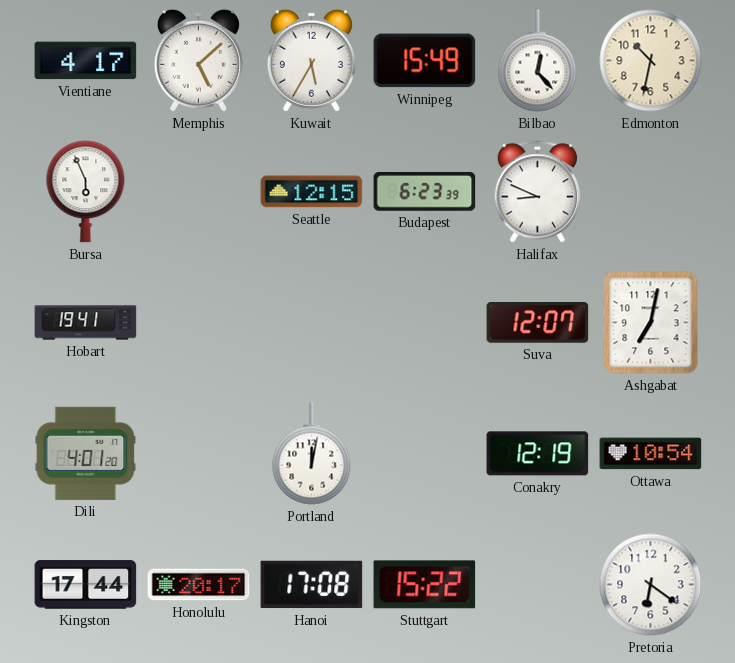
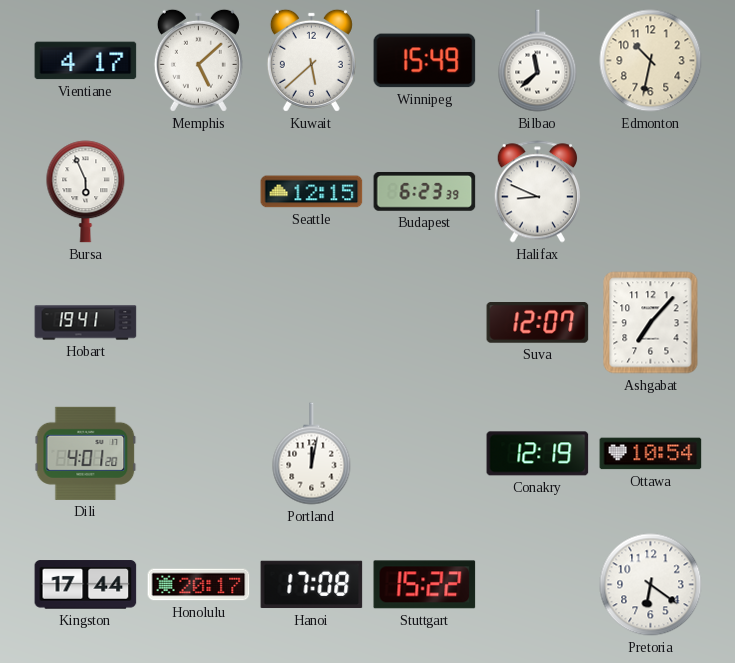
Kuwait: 5:35 -> 5:38 (311, 60)
Bilbao: 12:23 -> 11:38 (538, 61)
Ashgabat: 7:02 -> 7:07 (651, 323)
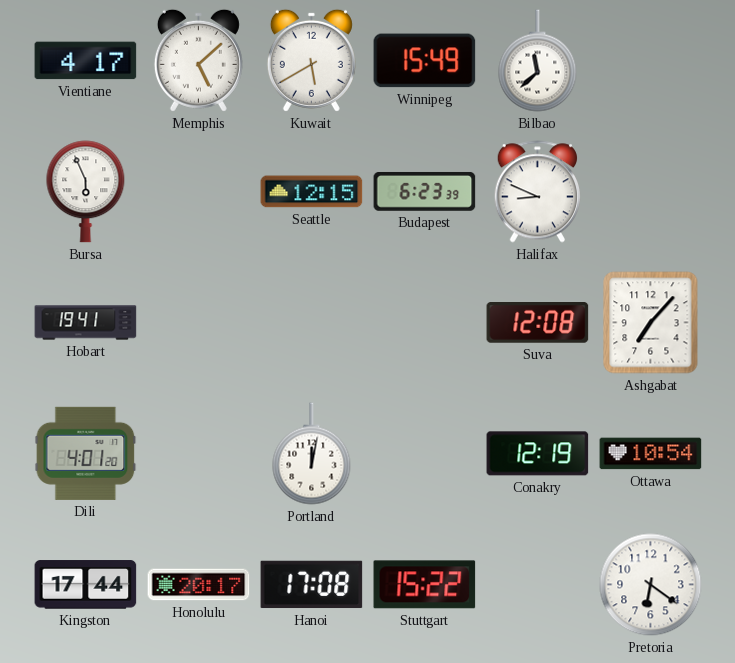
Kuwait: 5:38 -> 5:40 (311, 60)
Edmonton: 10:32 -> none (651, 61)
Suva: 12:07 -> 12:08 (538, 323)
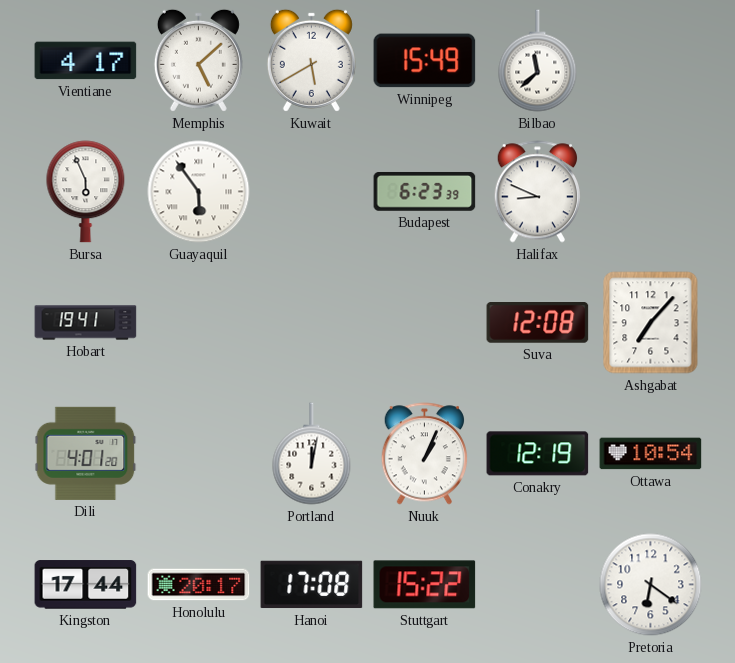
Guayaquil: none -> 5:54 (199, 192)
Seattle: 12:15 -> none (312, 192)
Nuuk: none -> 1:04 (424, 454)
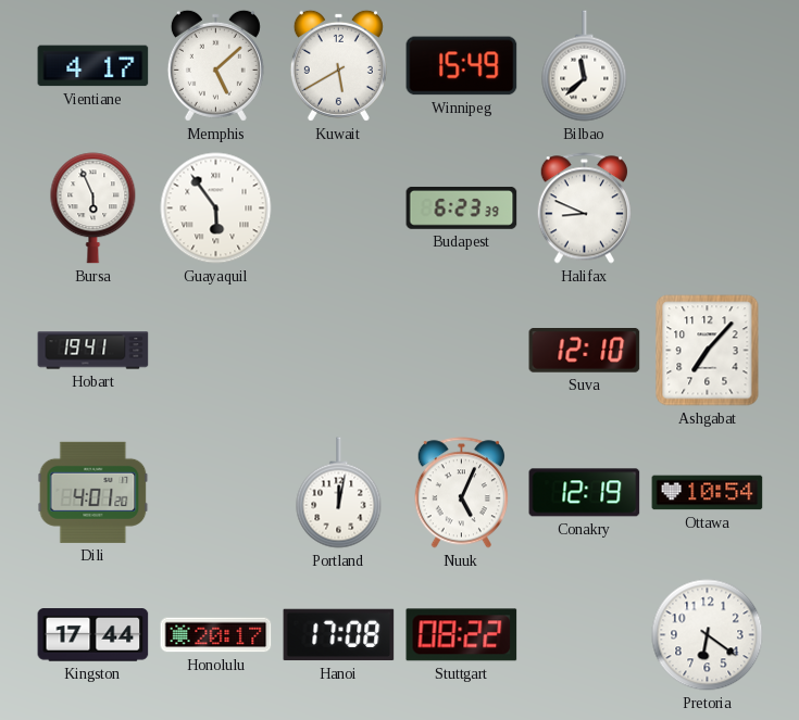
Suva: 12:08 -> 12:10 (585, 351)
Nuuk: 1:04 -> 5:04 (461, 493)
Stuttgart: 15:22 -> 08:22 (462, 635)
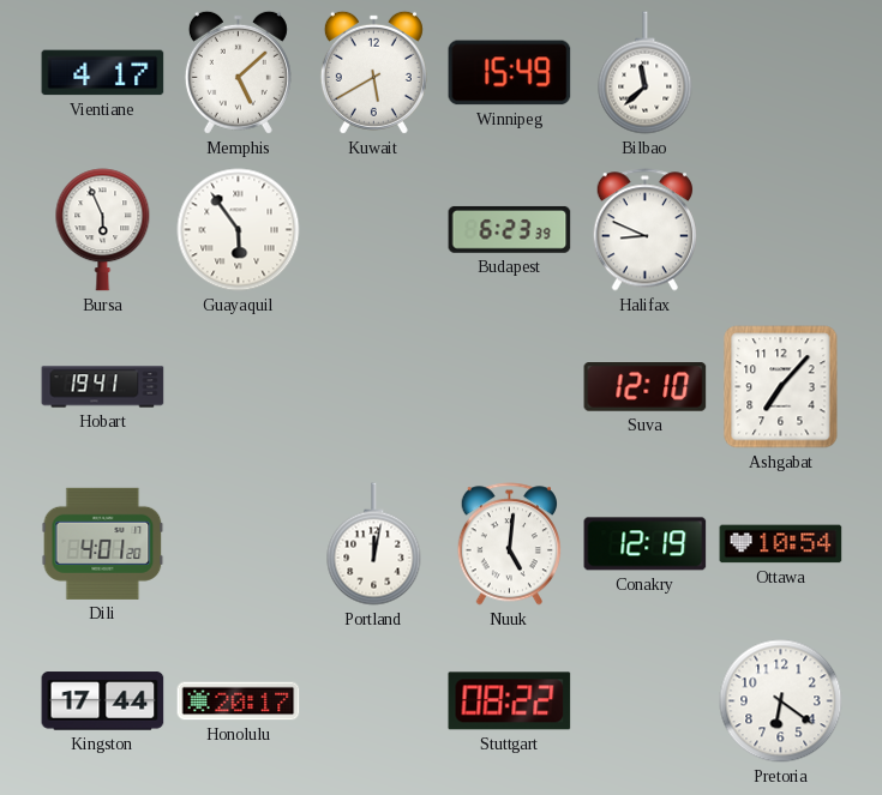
Nuuk: 5:04 -> 5:01 (509, 544)
Hanoi: 17:08 -> none (339, 635)
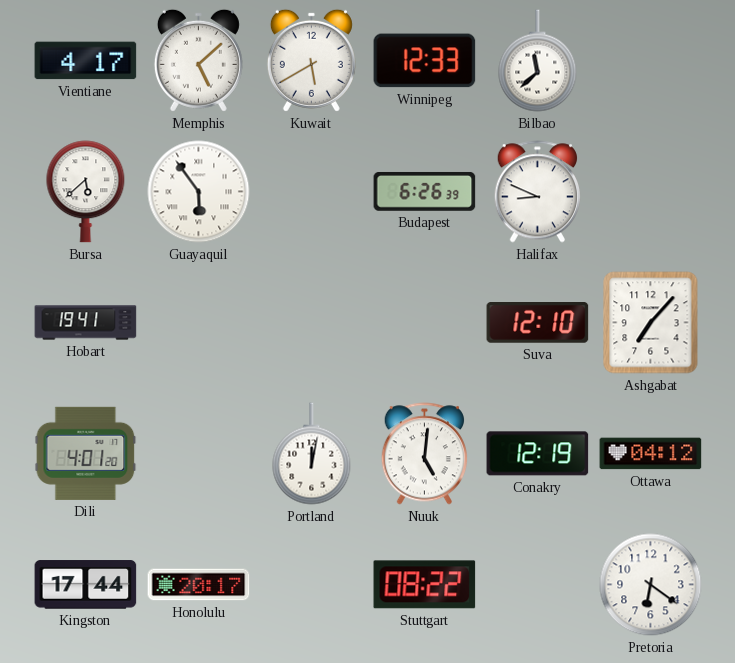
Winnipeg: 15:49 -> 12:33 (425, 61)
Bursa: 5:56 -> 5:38 (86, 192)
Budapest: 6:23 -> 6:26 (425, 191)
Ottawa: 10:54 -> 04:12 (651, 454)
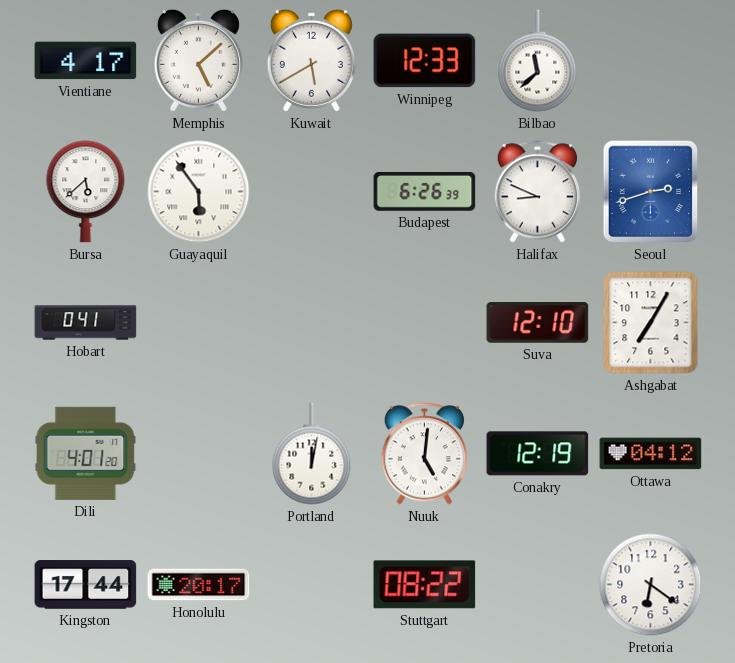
Seoul: none -> 2:42 (651, 192)
Hobart: 19:41 -> 0:41 (86, 323)
Ashgabat: 7:07 -> 7:05 (651, 323)
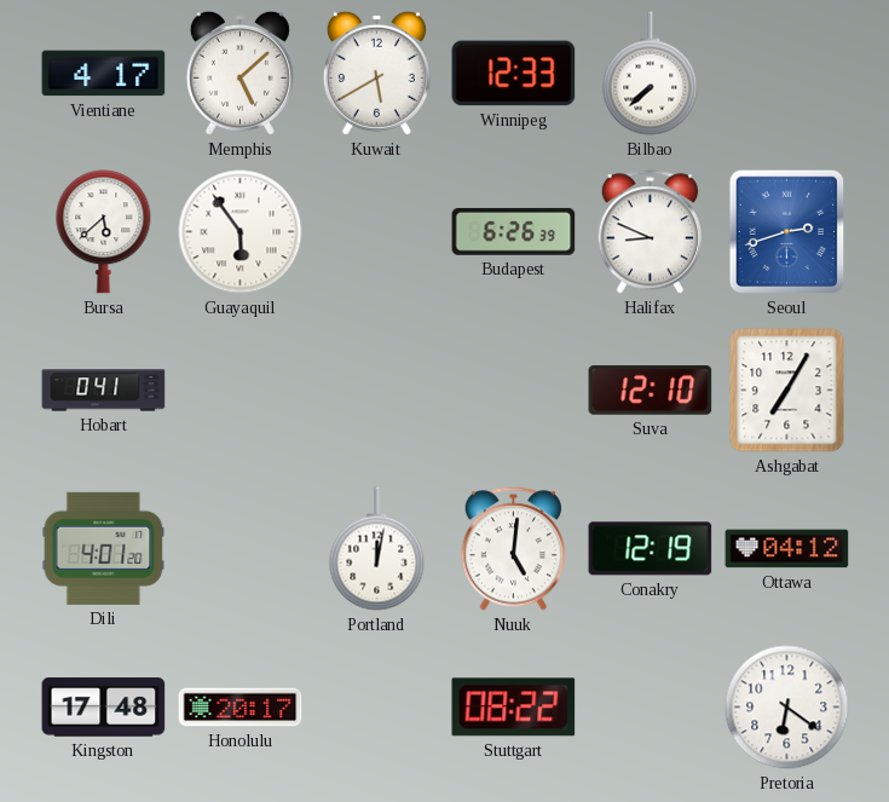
Bilbao: 11:38 -> 7:38 (651, 74)
Kingston: 17:44 -> 17:48 (104, 708)
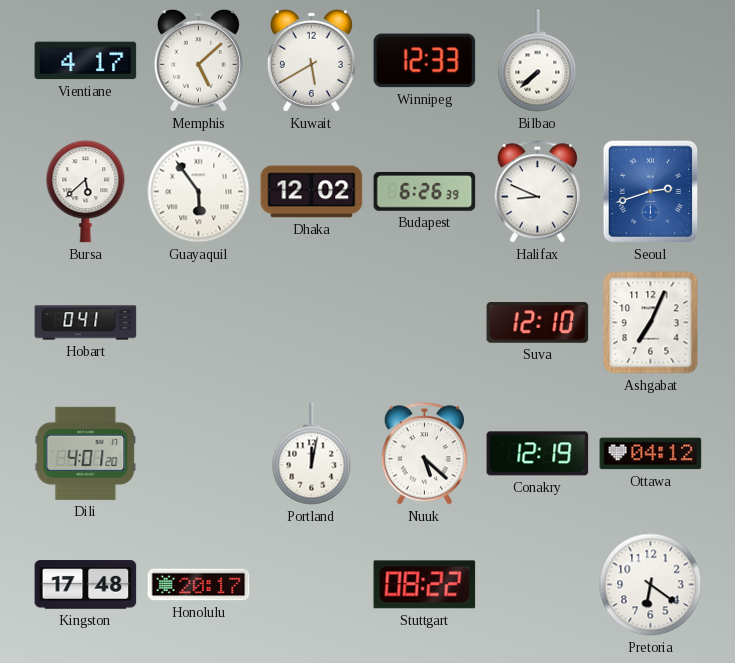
Dhaka: none -> 12:02 (312, 192)
Ashgabat: 7:05 -> 7:04 (651, 323)
Nuuk: 5:01 -> 5:22 (424, 454)
